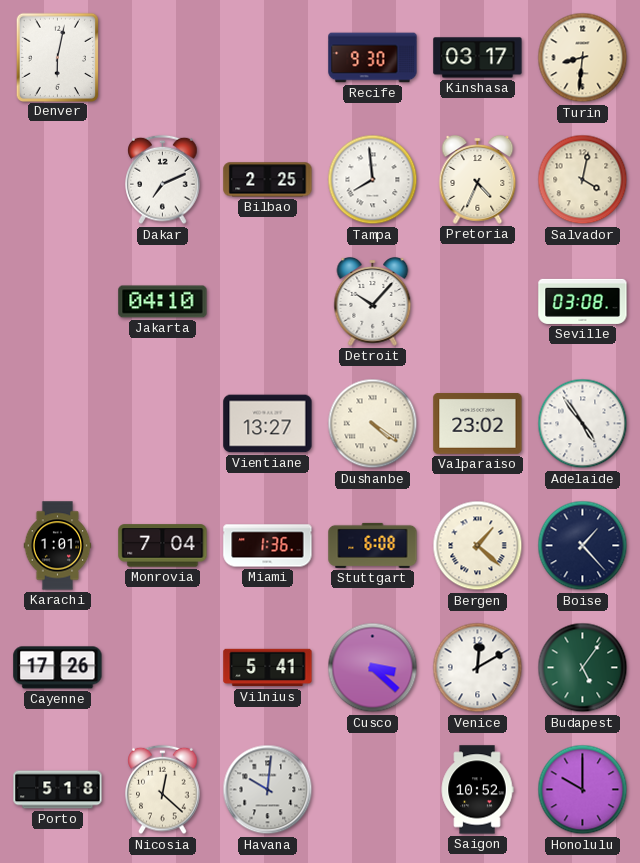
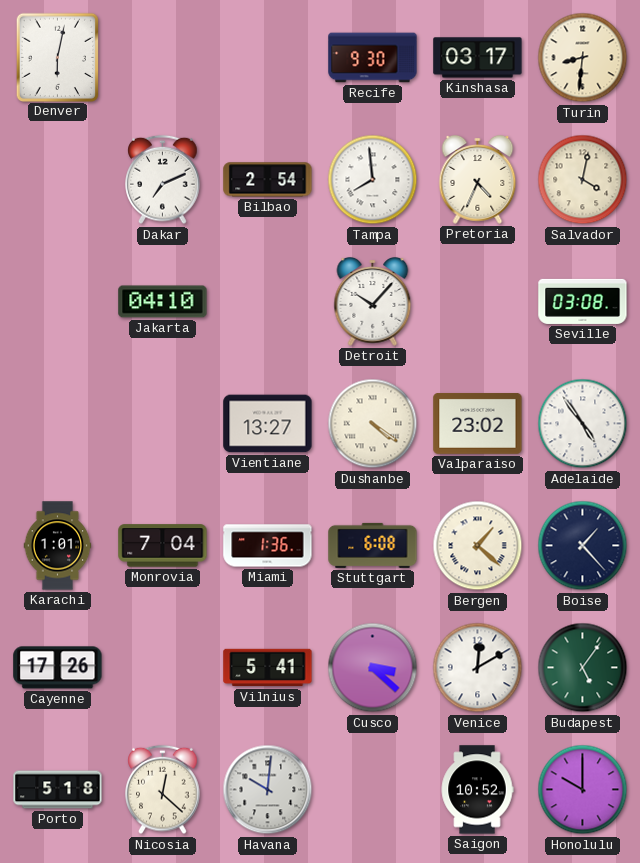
Bilbao: 2:25 -> 2:54 (268, 180)
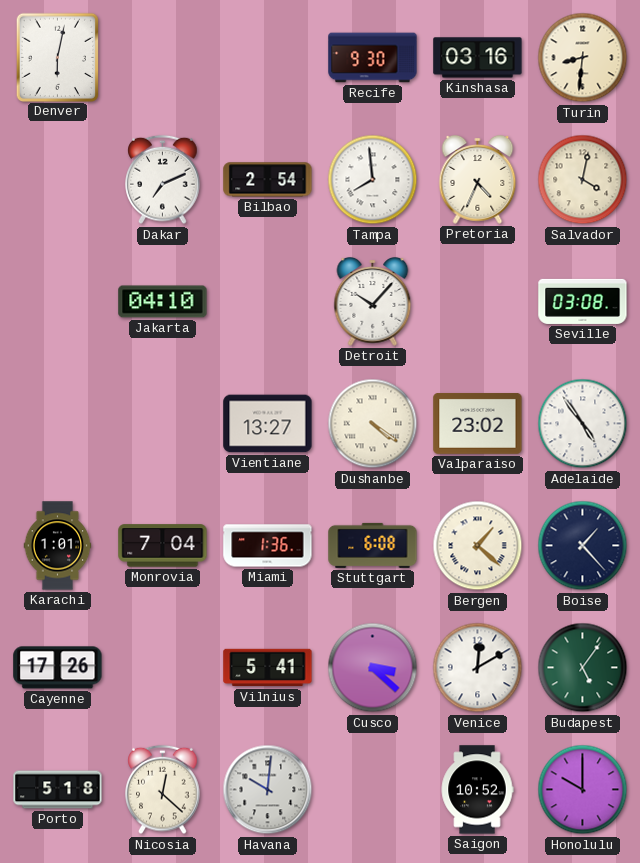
Kinshasa: 03:17 -> 03:16 (478, 58)
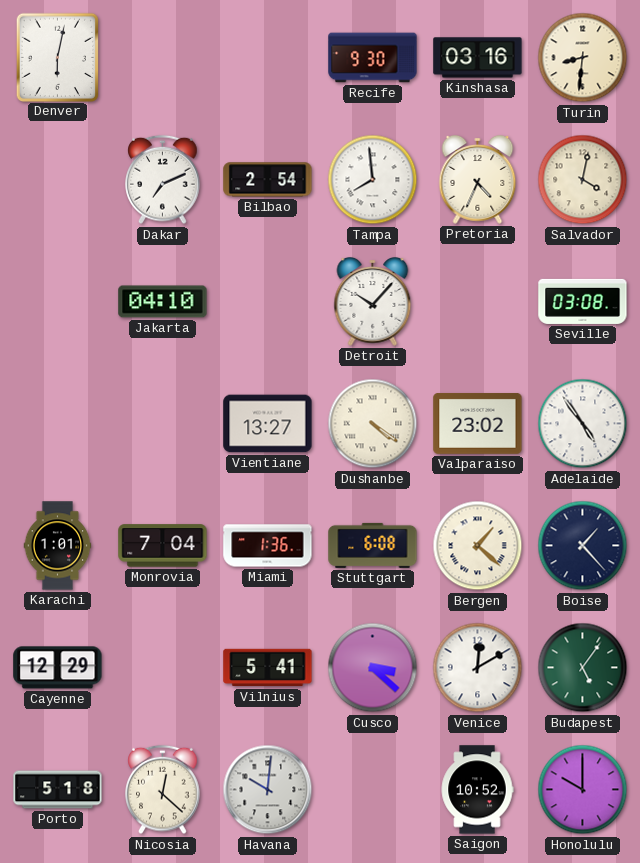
Cayenne: 17:26 -> 12:29 (58, 668)
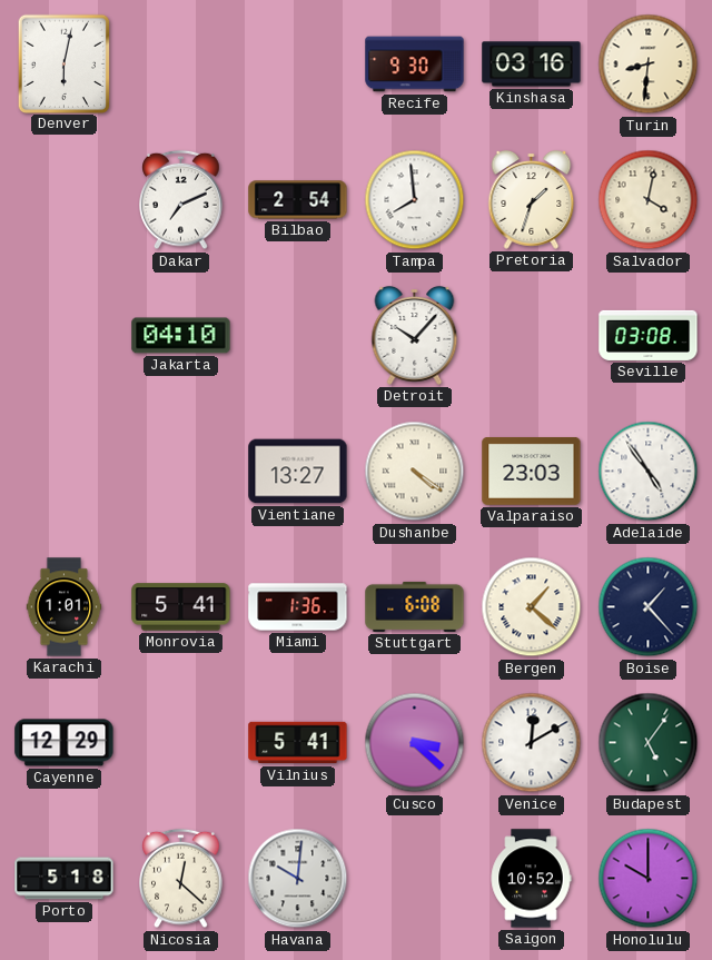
Pretoria: 4:34 -> 1:33 (532, 200)
Valparaiso: 23:02 -> 23:03 (532, 472)
Monrovia: 7:04 -> 5:41 (181, 607)
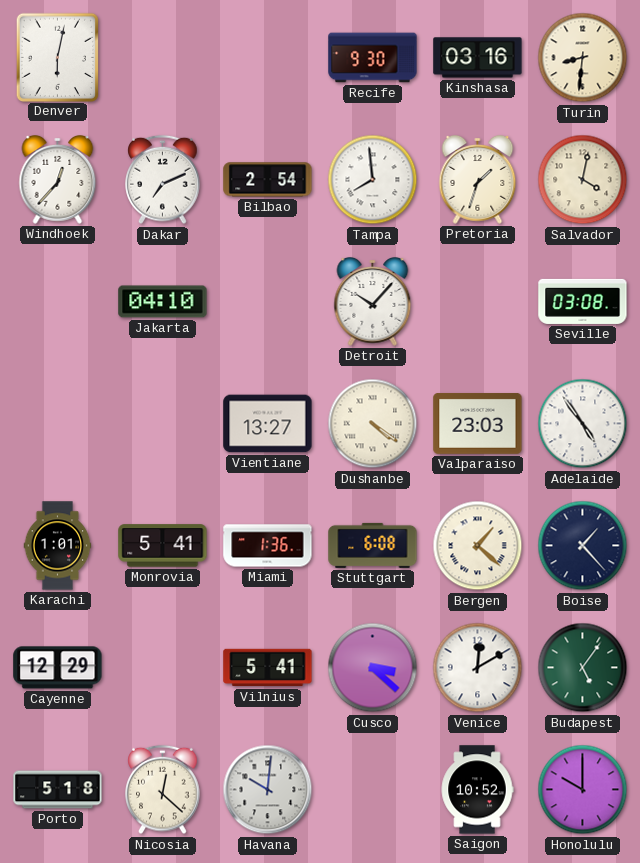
Windhoek: none -> 12:37 (58, 180)
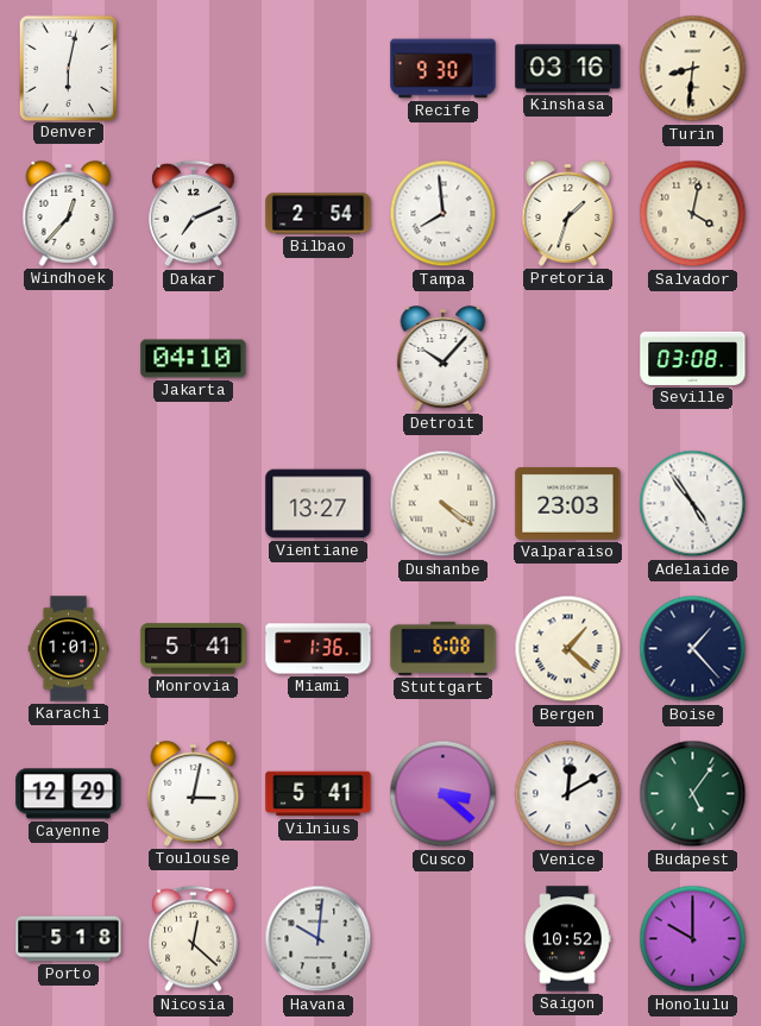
Toulouse: none -> 3:02 (194, 794)
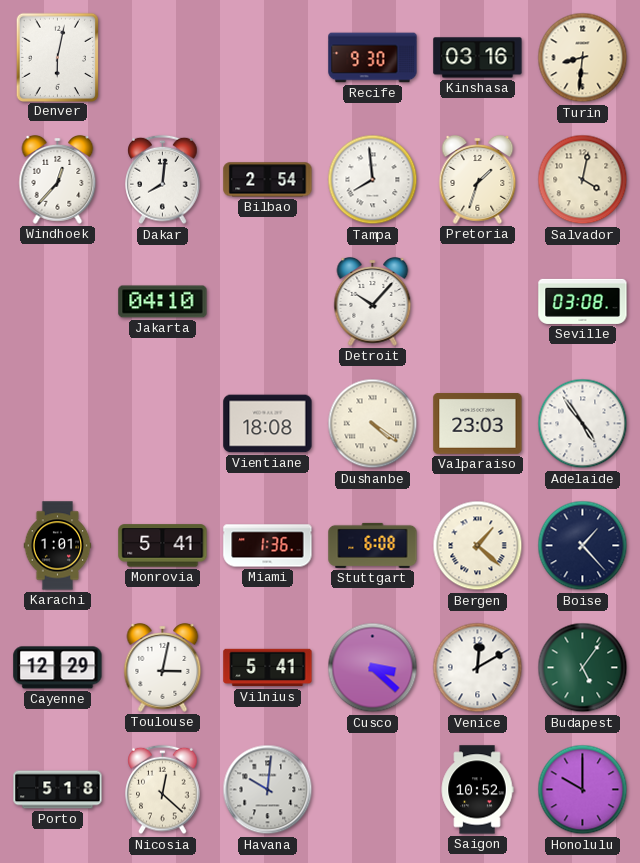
Dakar: 7:11 -> 8:01 (163, 180)
Vientiane: 13:27 -> 18:08 (268, 424)
